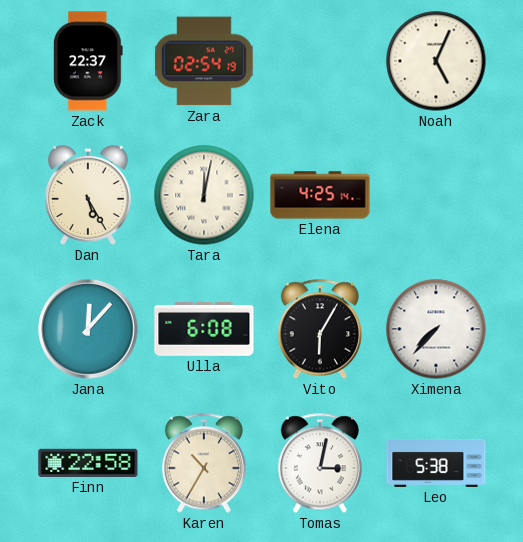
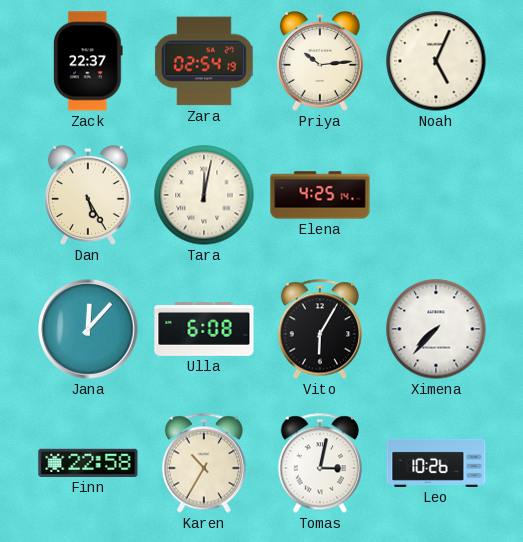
Priya: none -> 10:14 (320, 61)
Leo: 5:38 -> 10:26 (436, 463)
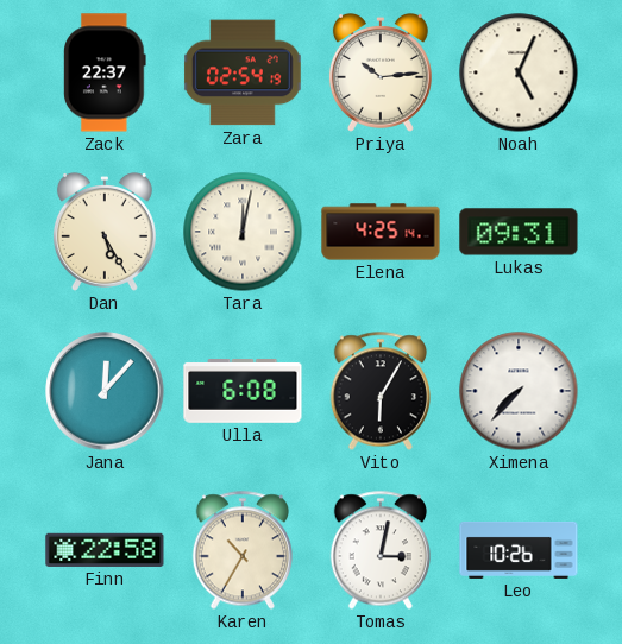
Lukas: none -> 09:31 (519, 232)
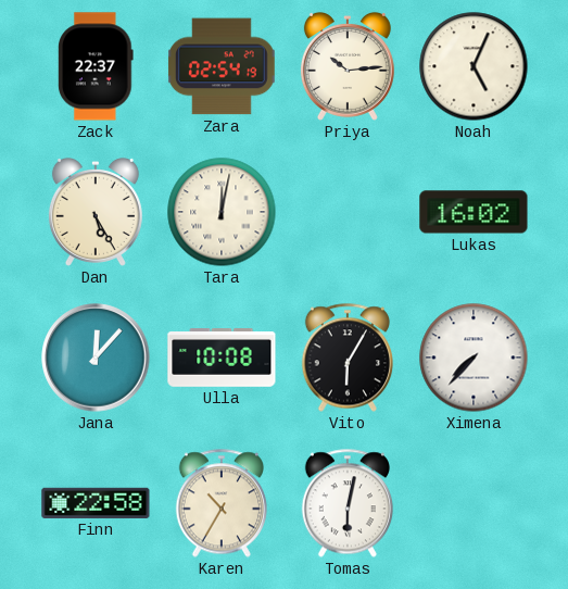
Elena: 4:25 -> none (381, 232)
Lukas: 09:31 -> 16:02 (474, 212)
Ulla: 6:08 -> 10:08 (222, 359)
Tomas: 3:02 -> 6:02 (346, 503)
Leo: 10:26 -> none (519, 550)
